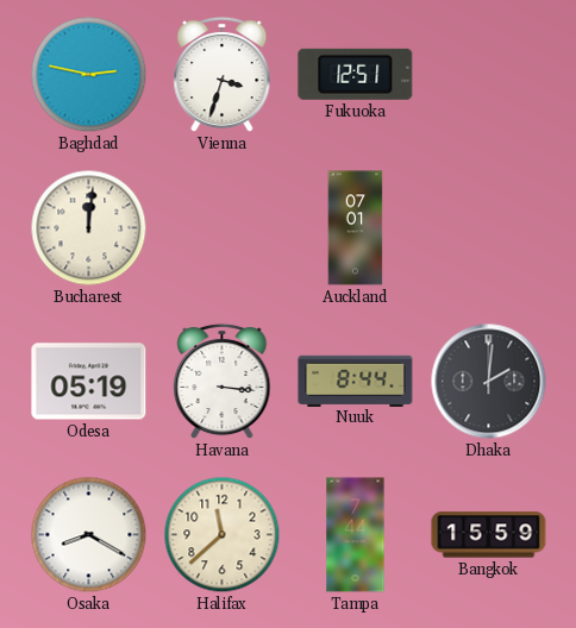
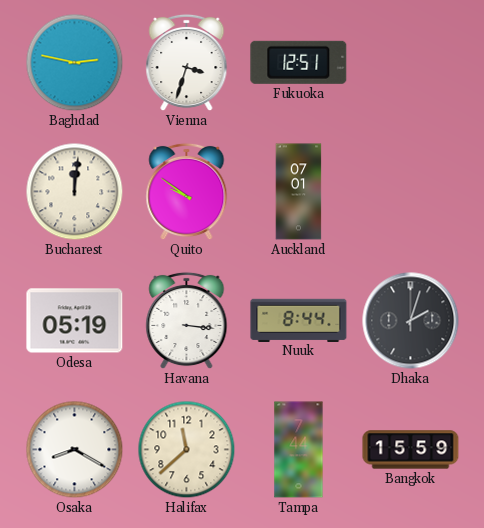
Quito: none -> 9:51 (187, 192)
Dhaka: 2:01 -> 2:03 (411, 321)
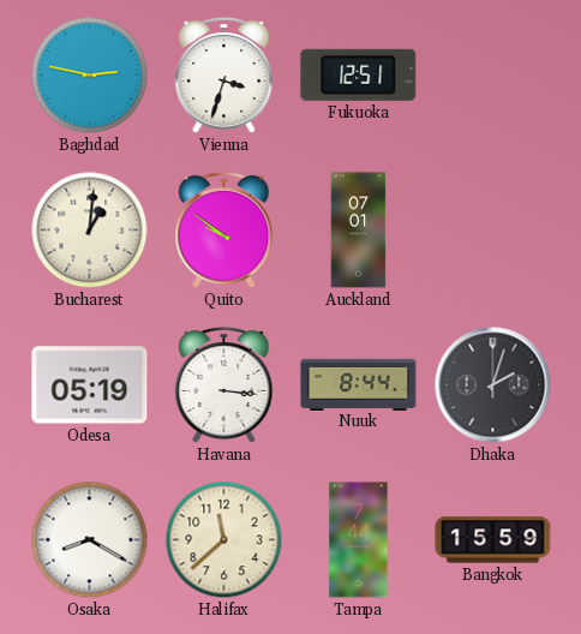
Bucharest: 12:01 -> 1:01 (90, 231)
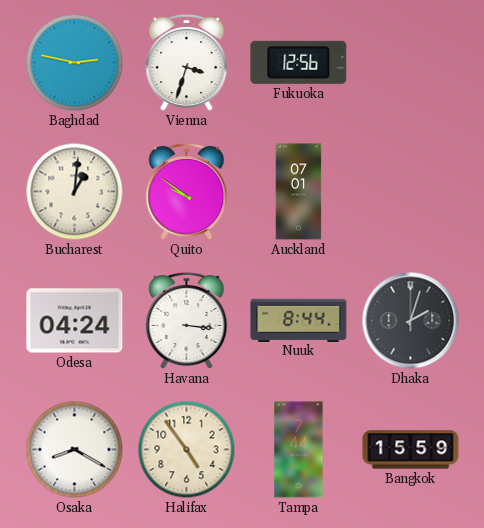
Fukuoka: 12:51 -> 12:56 (299, 62)
Odesa: 05:19 -> 04:24 (75, 321)
Halifax: 11:38 -> 4:54 (187, 450)
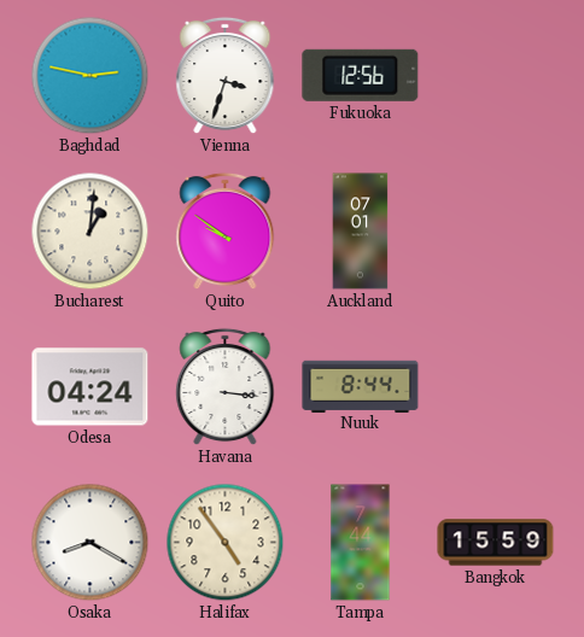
Dhaka: 2:03 -> none (411, 321)
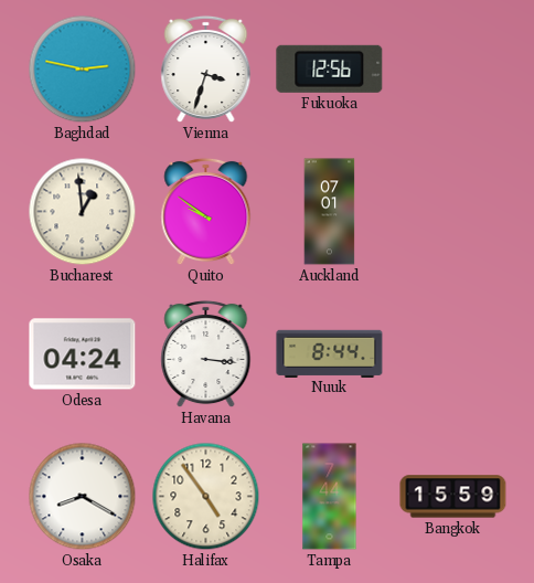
Bucharest: 1:01 -> 12:59 (83, 212)
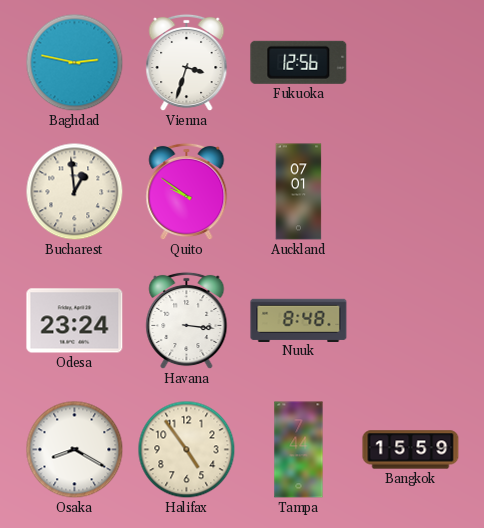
Odesa: 04:24 -> 23:24 (75, 321)
Nuuk: 8:44 -> 8:48 (299, 320)
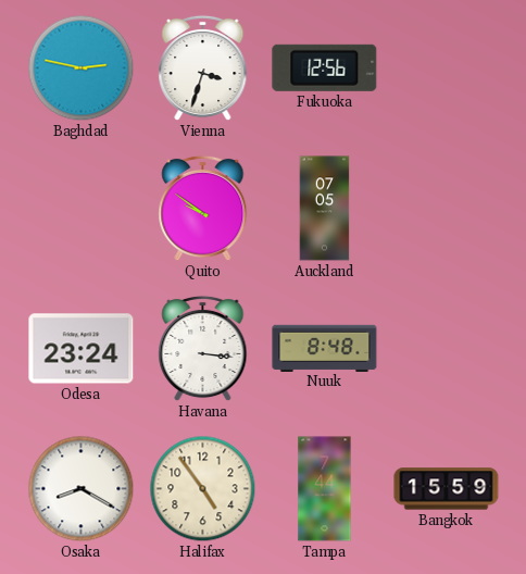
Bucharest: 12:59 -> none (75, 192)
Auckland: 07:01 -> 07:05 (325, 209)
